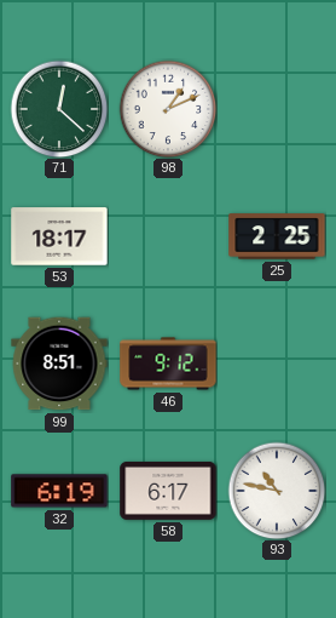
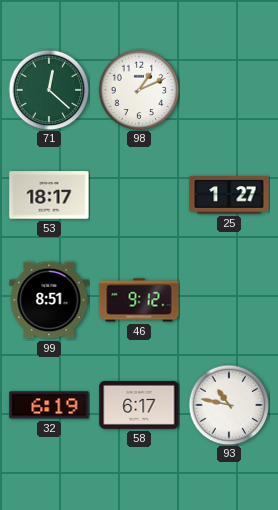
25: 2:25 -> 1:27 (229, 195)
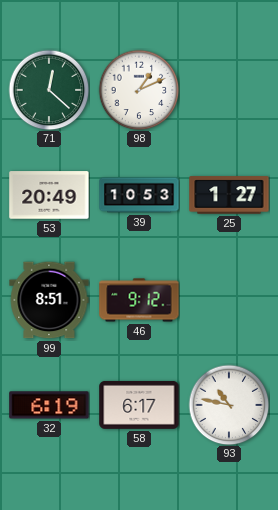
53: 18:17 -> 20:49 (49, 195)
39: none -> 10:53 (139, 195)
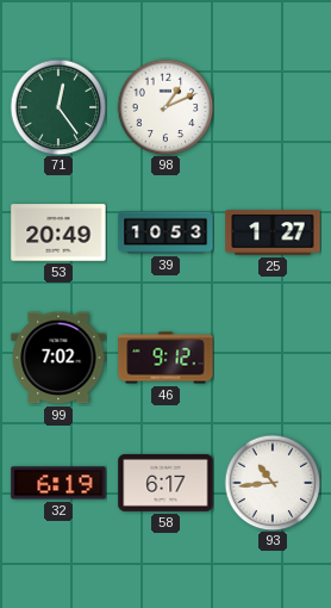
71: 12:22 -> 12:24 (58, 107)
99: 8:51 -> 7:02 (58, 358)
93: 10:47 -> 10:44 (273, 483)
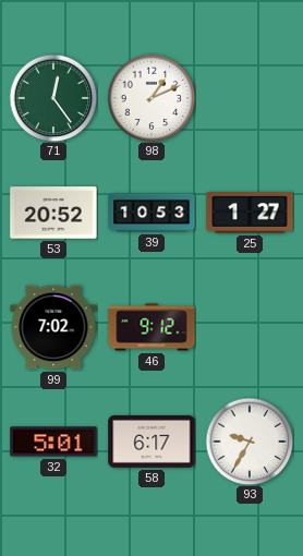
53: 20:49 -> 20:52 (53, 213)
32: 6:19 -> 5:01 (53, 442)
93: 10:44 -> 9:35 (250, 442)
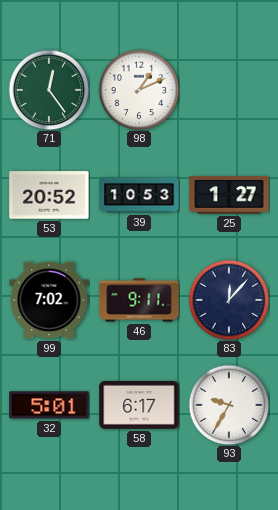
46: 9:12 -> 9:11 (139, 300)
83: none -> 12:07 (229, 300)
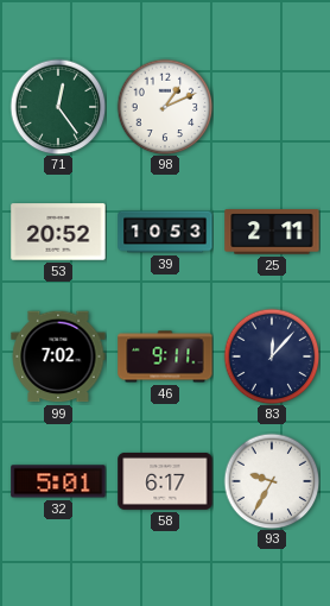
25: 1:27 -> 2:11 (272, 232)
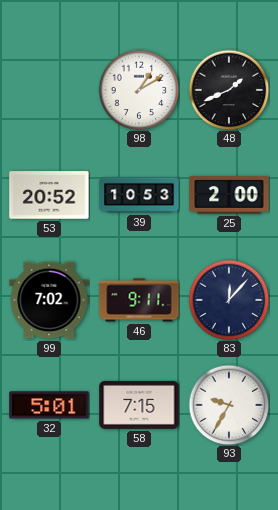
71: 12:24 -> none (58, 107)
98: 1:11 -> 1:10 (139, 90)
48: none -> 1:41 (229, 90)
25: 2:11 -> 2:00 (229, 195)
58: 6:17 -> 7:15 (139, 405)
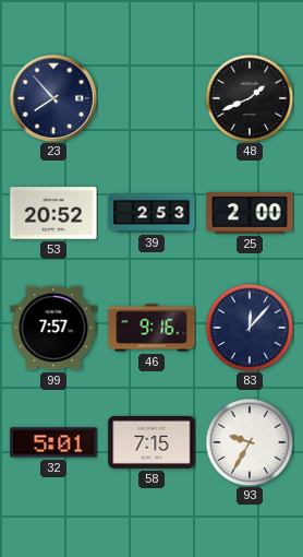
23: none -> 7:53 (52, 97)
98: 1:10 -> none (139, 90)
39: 10:53 -> 2:53 (152, 213)
99: 7:02 -> 7:57 (53, 328)
46: 9:11 -> 9:16 (152, 328)
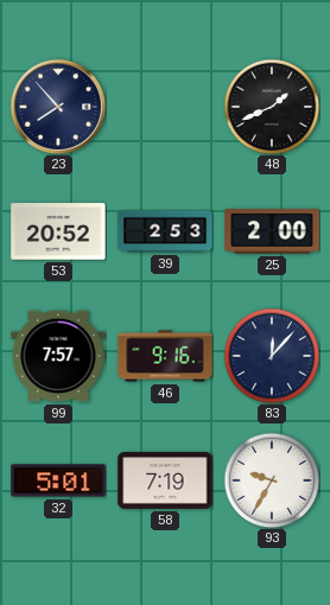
58: 7:15 -> 7:19 (165, 480)
